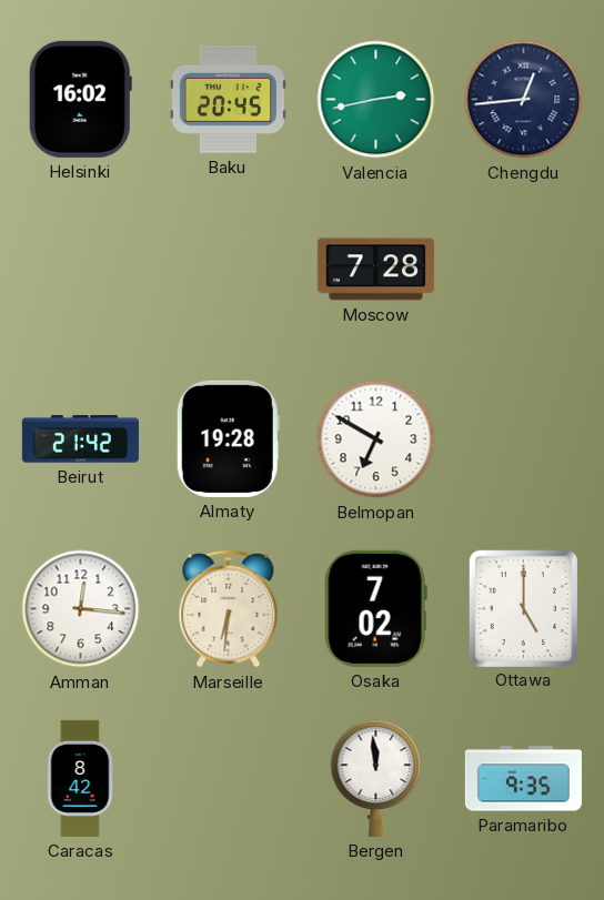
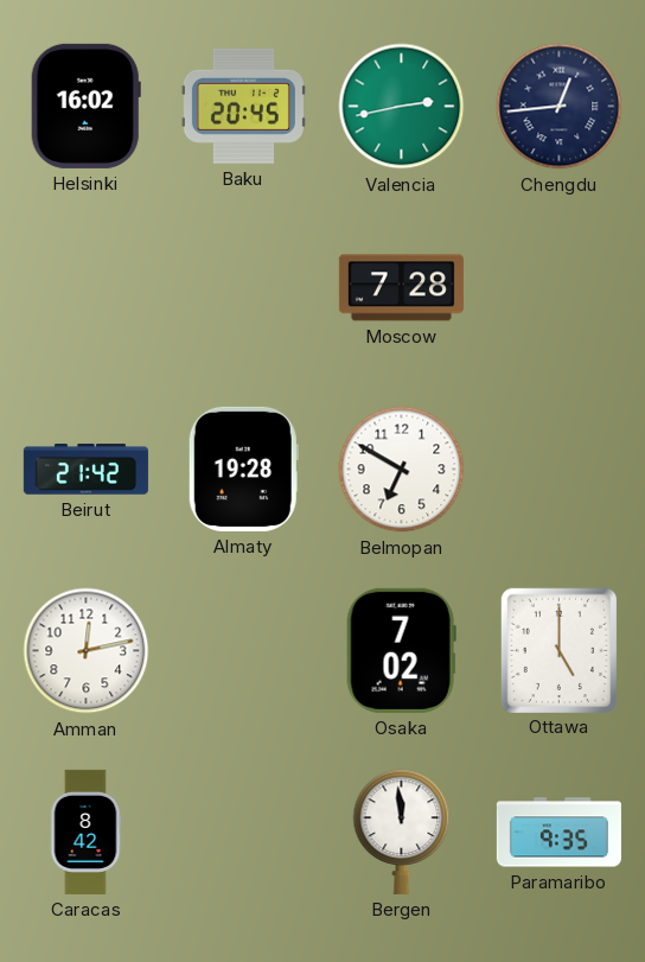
Amman: 12:16 -> 12:13 (87, 651)
Marseille: 6:31 -> none (229, 609)
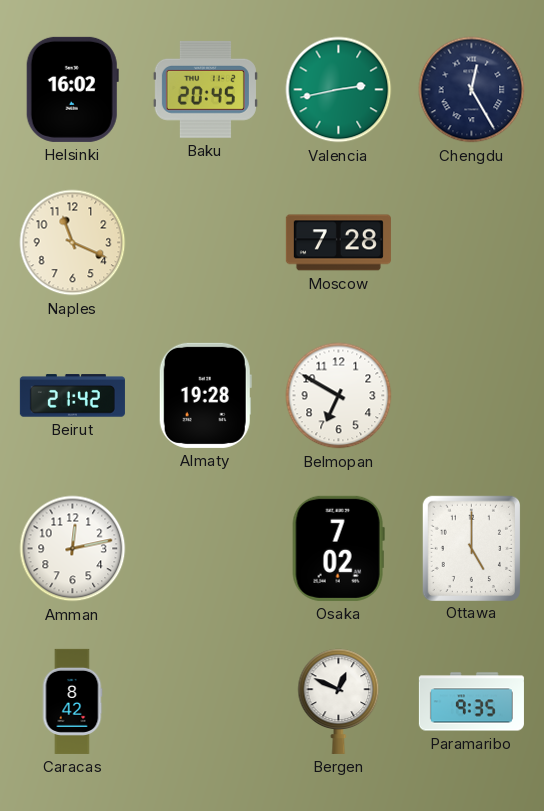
Chengdu: 12:44 -> 12:25 (472, 90)
Naples: none -> 11:19 (73, 243)
Bergen: 11:59 -> 12:49 (339, 701)
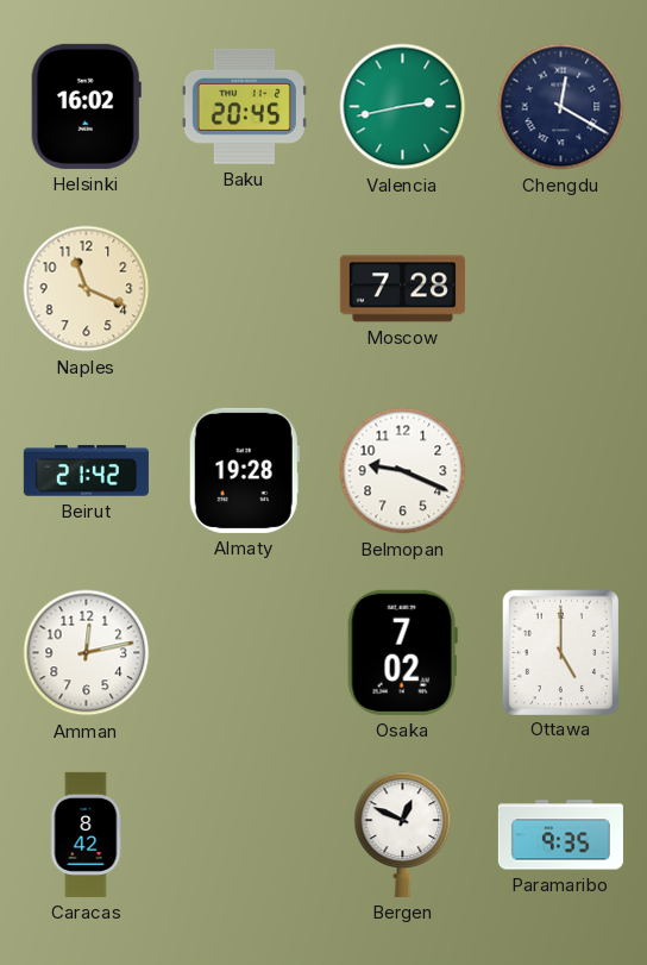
Chengdu: 12:25 -> 12:20 (561, 107)
Belmopan: 6:50 -> 9:19 (403, 471)
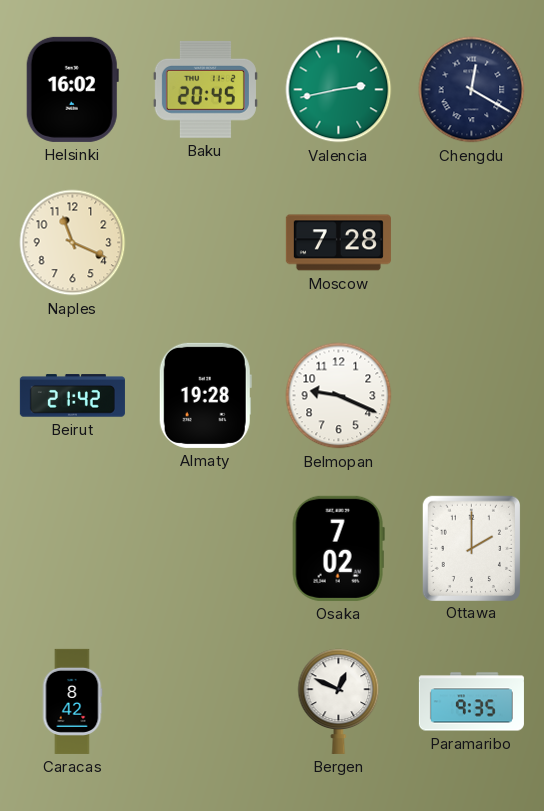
Amman: 12:13 -> none (87, 653)
Ottawa: 5:00 -> 2:00 (471, 548)
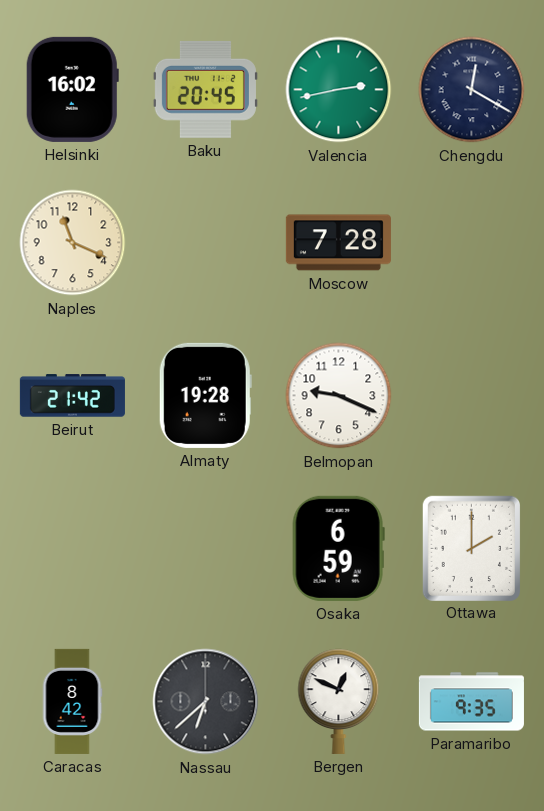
Osaka: 7:02 -> 6:59 (338, 548)
Nassau: none -> 6:38 (206, 702)
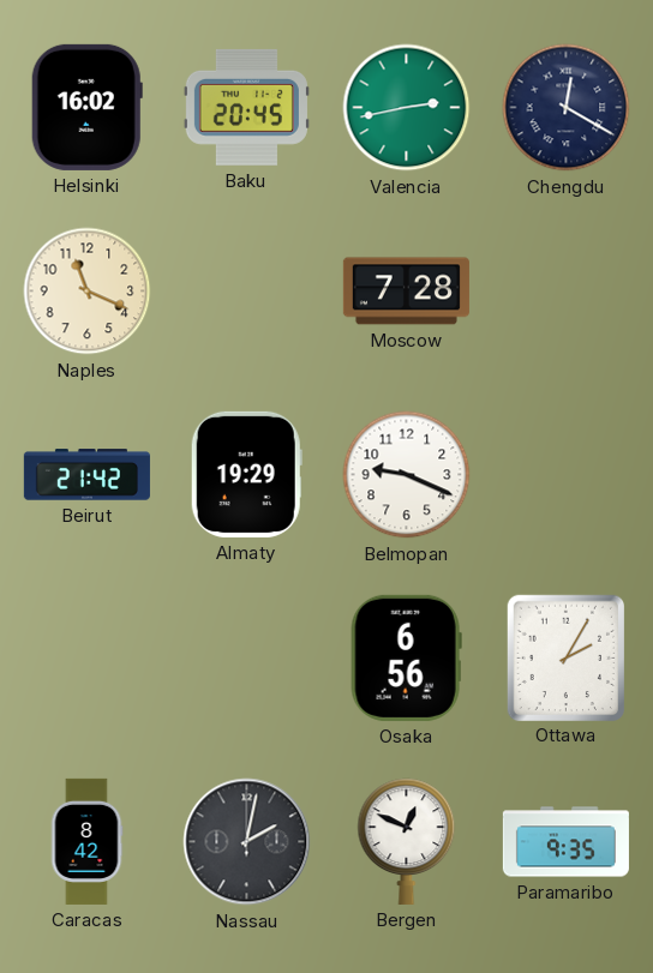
Almaty: 19:28 -> 19:29 (246, 474)
Osaka: 6:59 -> 6:56 (406, 657)
Ottawa: 2:00 -> 2:05 (565, 657)
Nassau: 6:38 -> 2:02 (247, 842)
